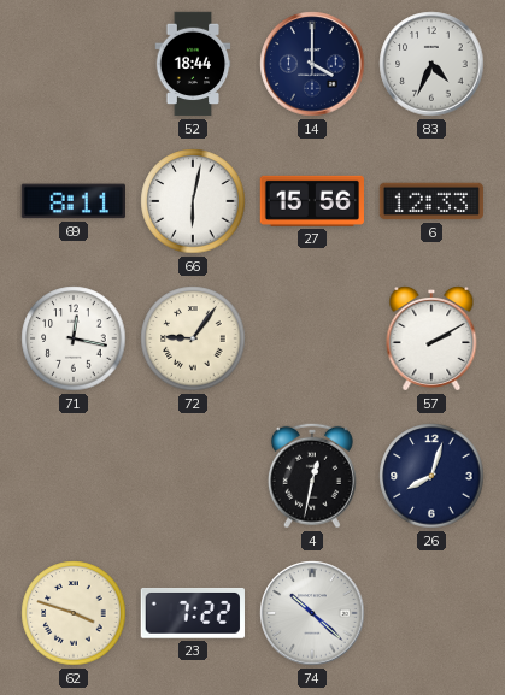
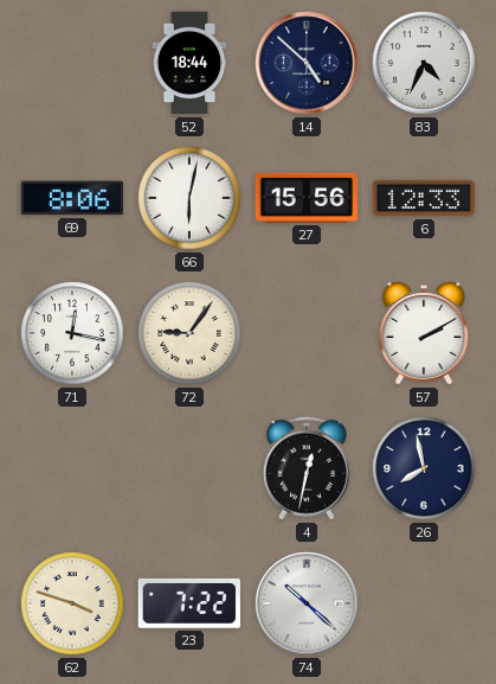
14: 4:00 -> 4:52 (307, 63)
69: 8:11 -> 8:06 (71, 198)
26: 8:03 -> 7:58 (424, 468)
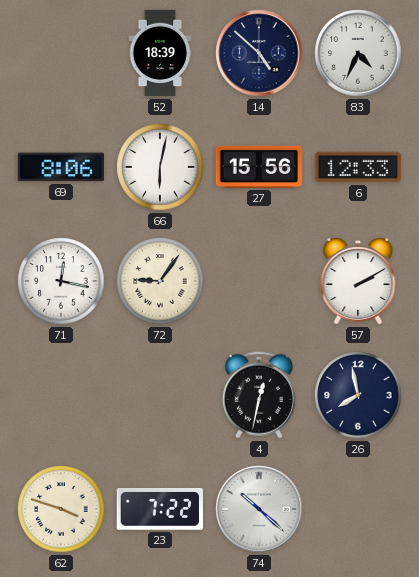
52: 18:44 -> 18:39 (160, 53)
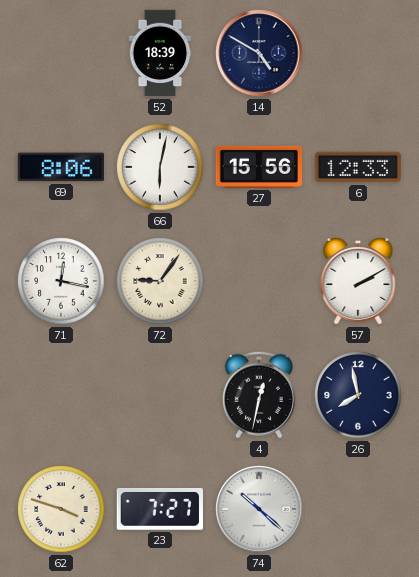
14: 4:52 -> 4:50 (259, 53)
83: 4:34 -> none (358, 53)
23: 7:22 -> 7:27 (159, 509)
